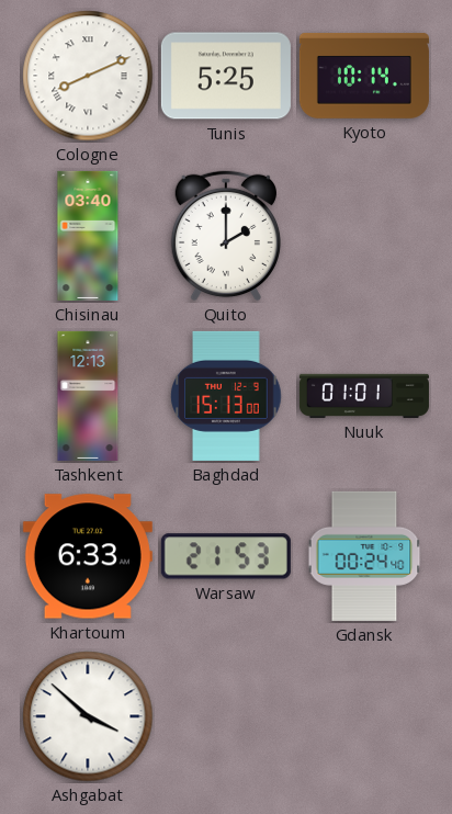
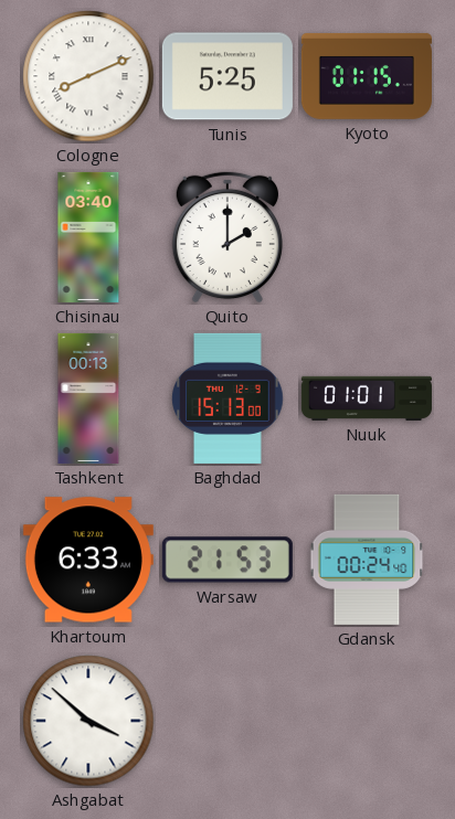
Kyoto: 10:14 -> 01:15 (367, 76)
Tashkent: 12:13 -> 00:13 (88, 398)
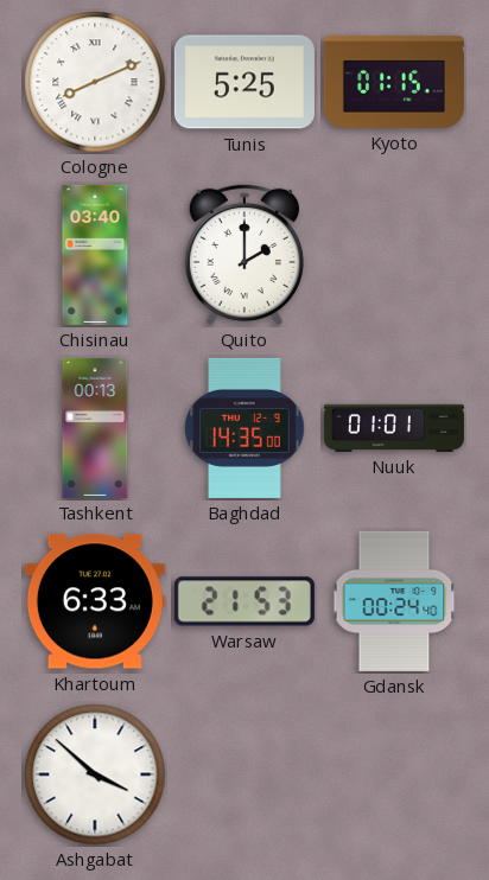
Baghdad: 15:13 -> 14:35 (244, 428)
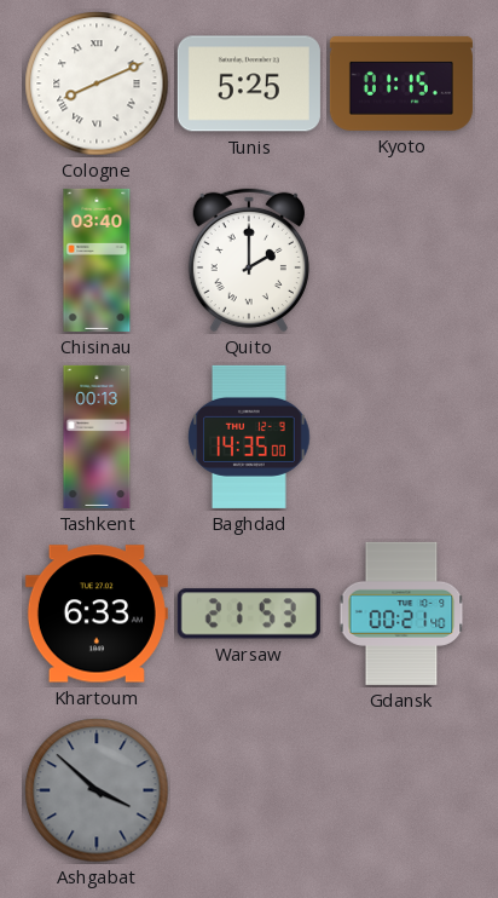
Nuuk: 01:01 -> none (394, 428)
Gdansk: 00:24 -> 00:21 (401, 614)
Ashgabat dial: white -> grey (97, 790)
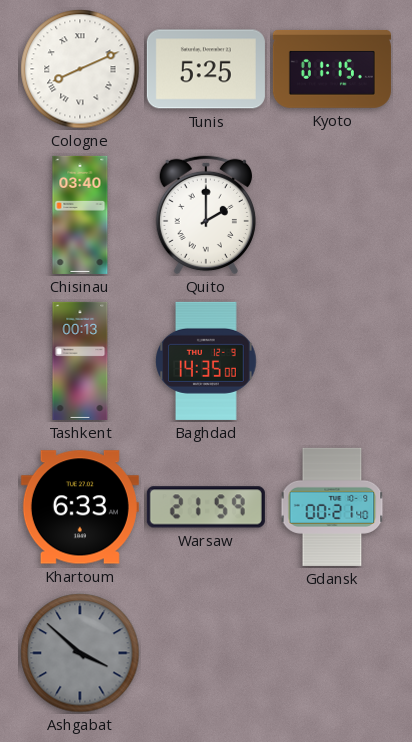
Warsaw: 21:53 -> 21:59 (206, 507)
